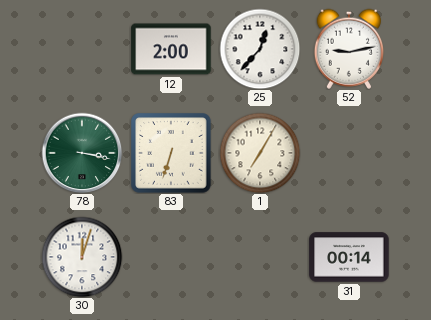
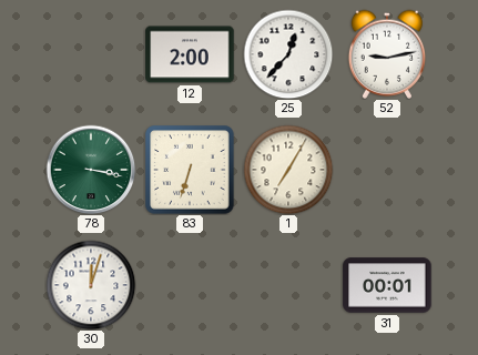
31: 00:14 -> 00:01 (387, 285)
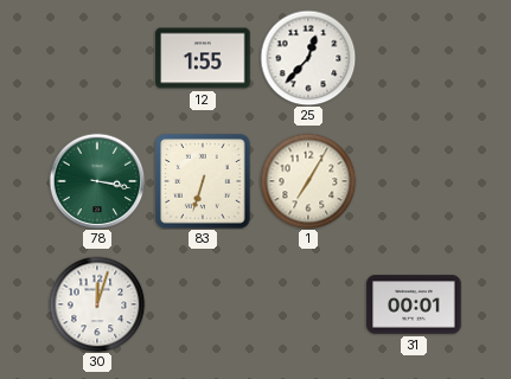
12: 2:00 -> 1:55 (203, 58)
52: 9:13 -> none (386, 54)
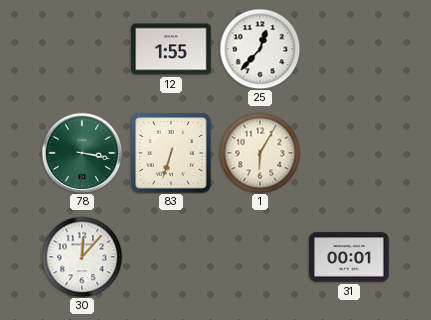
1: 7:05 -> 6:05 (260, 153)
30: 12:03 -> 12:07 (82, 257)
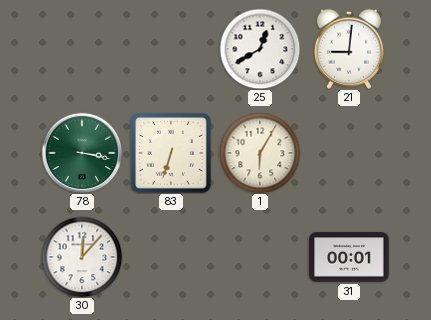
12: 1:55 -> none (171, 49)
25: 12:37 -> 12:40 (260, 49)
21: none -> 9:01 (348, 49)
